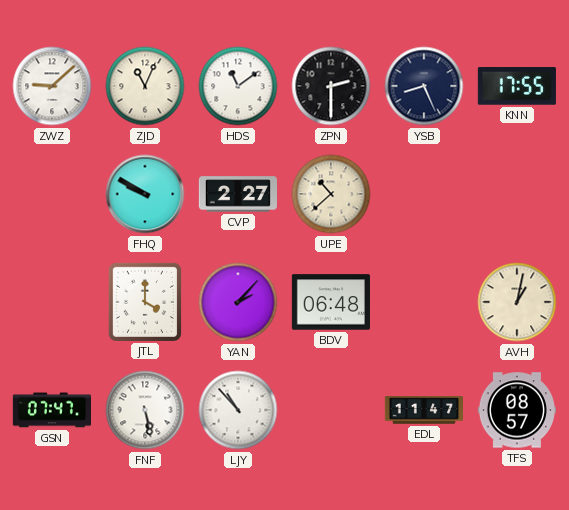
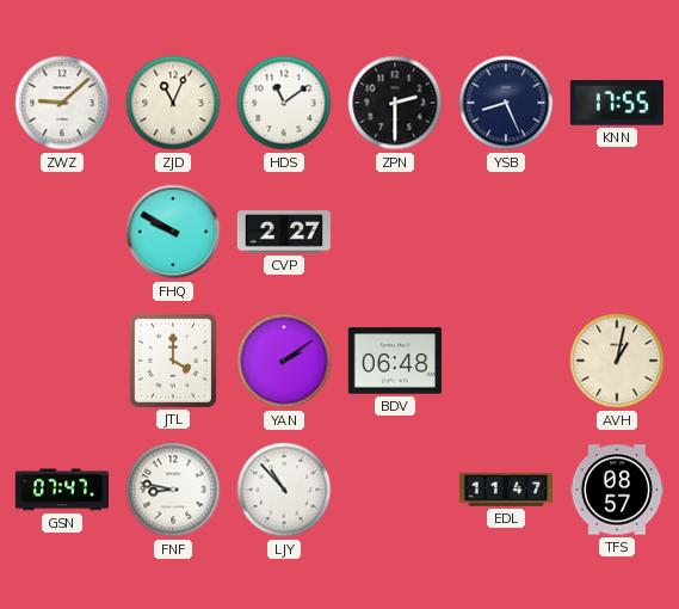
UPE: 10:38 -> none (331, 194)
YAN: 2:07 -> 2:09 (284, 361)
FNF: 5:28 -> 8:47 (173, 490)
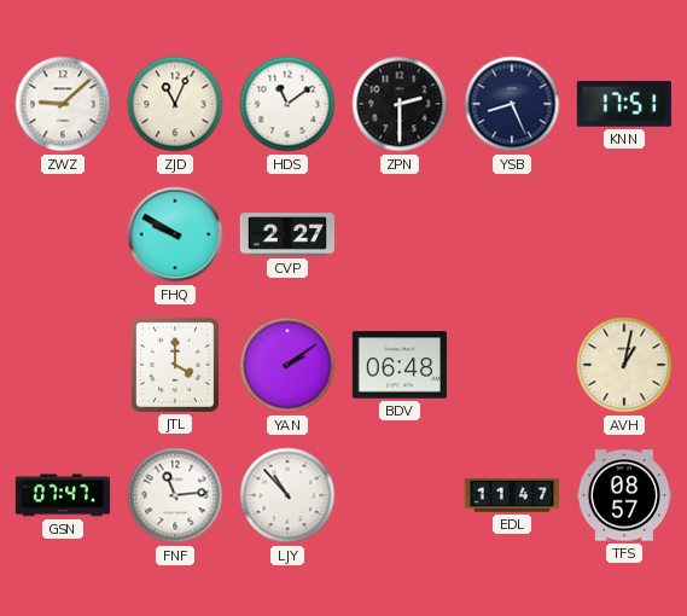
KNN: 17:55 -> 17:51 (624, 104)
FNF: 8:47 -> 11:14 (175, 495)
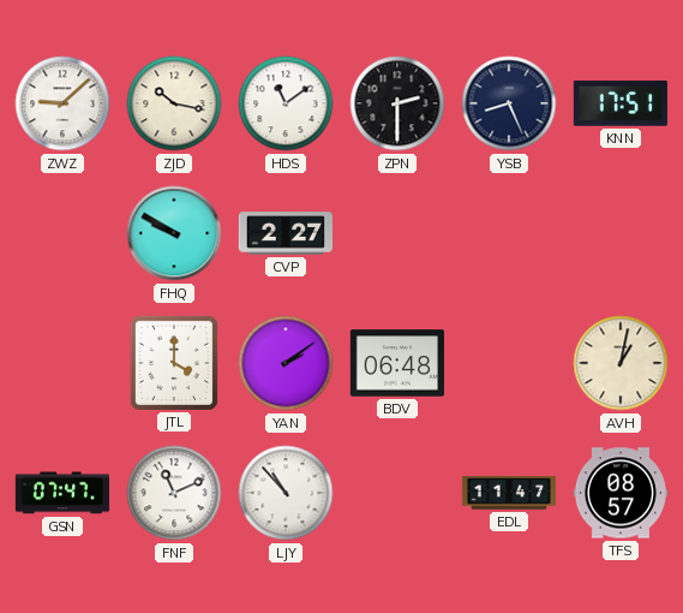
ZJD: 11:04 -> 10:17 (174, 103)
FNF: 11:14 -> 11:11 (174, 493)
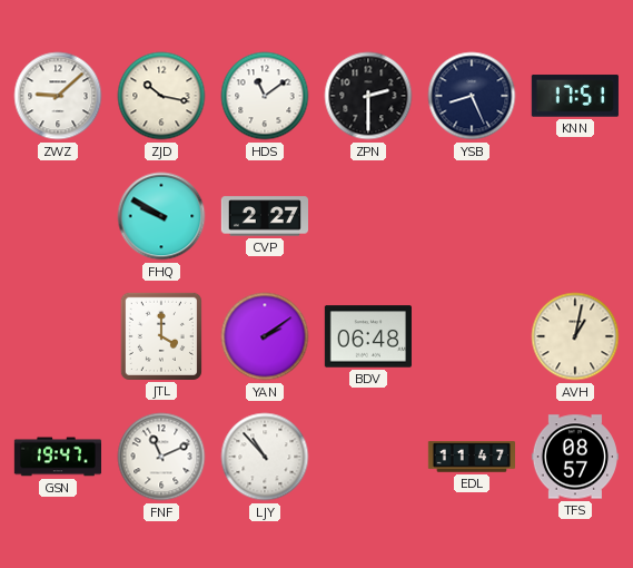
GSN: 07:47 -> 19:47 (57, 457)
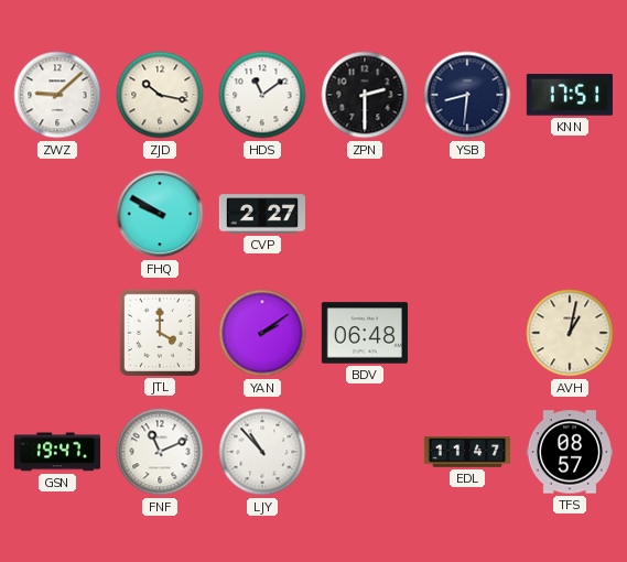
YSB: 8:26 -> 8:31 (467, 95)
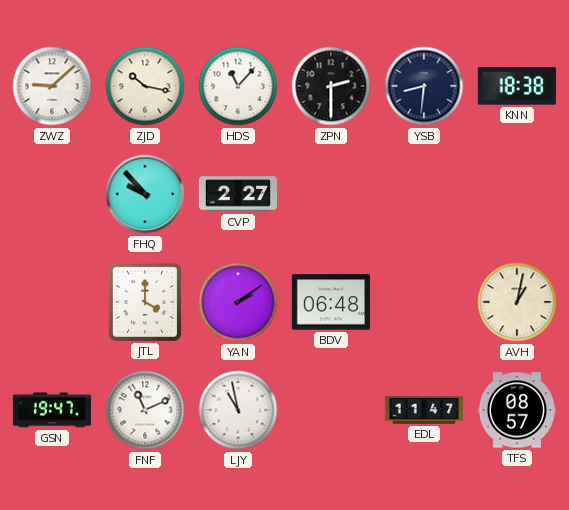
HDS: 11:09 -> 11:07 (238, 86)
KNN: 17:51 -> 18:38 (517, 86)
FHQ: 9:50 -> 9:53 (145, 194)
LJY: 10:53 -> 10:58 (238, 410)
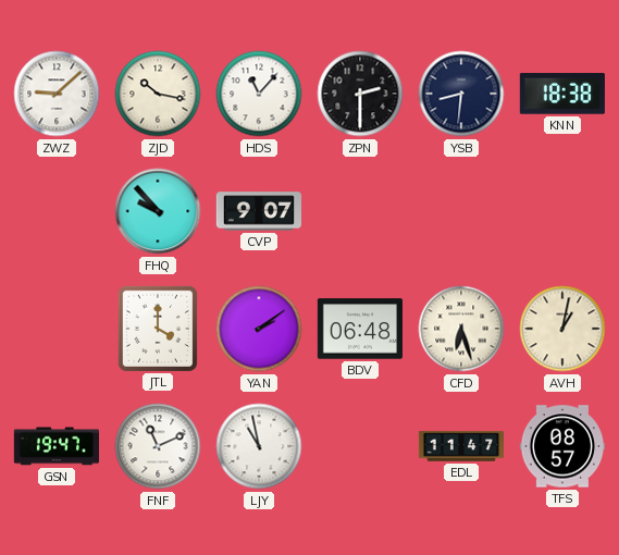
CVP: 2:27 -> 9:07 (258, 211)
CFD: none -> 6:27 (461, 329)
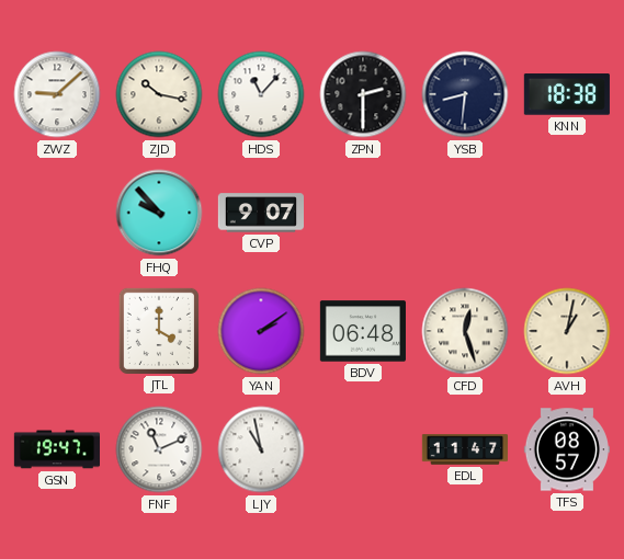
CFD: 6:27 -> 12:27 (465, 331)
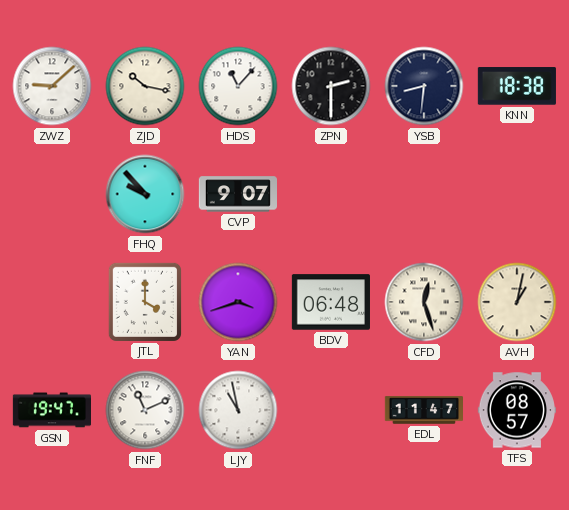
YAN: 2:09 -> 3:42 (238, 302)
